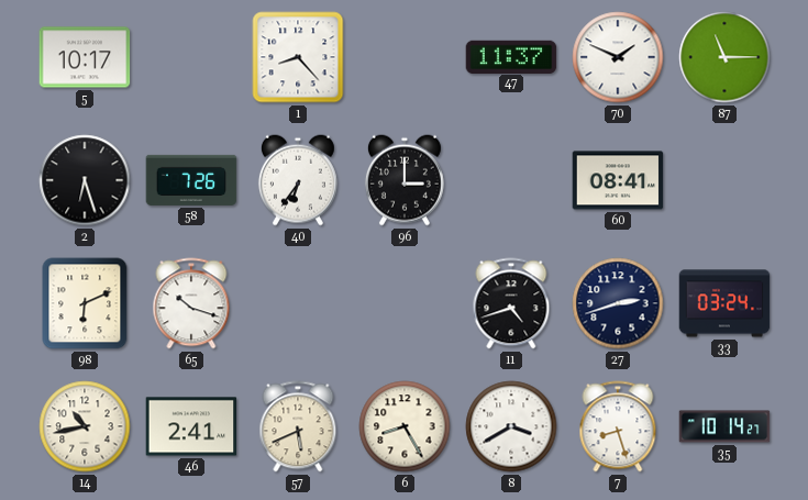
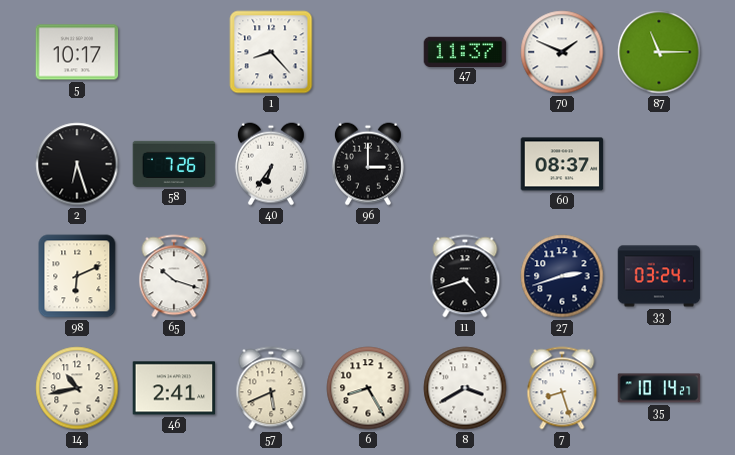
60: 08:41 -> 08:37 (562, 164)
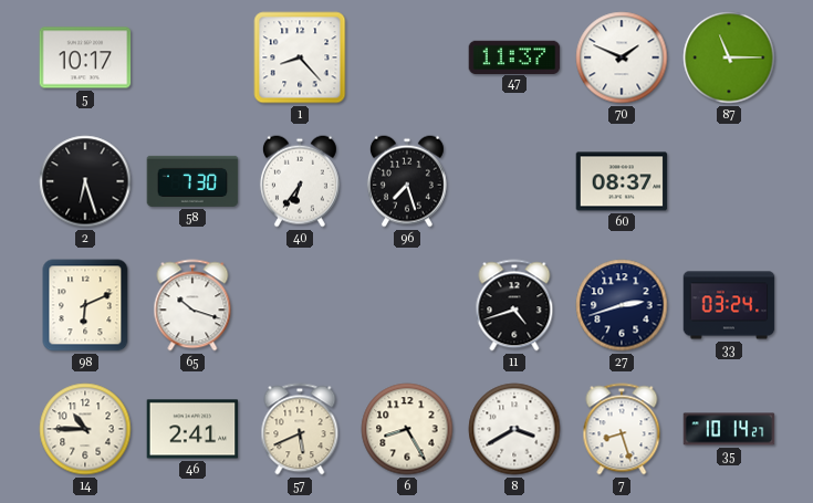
58: 7:26 -> 7:30 (192, 181)
96: 3:00 -> 7:27 (407, 181)
14: 10:43 -> 10:45 (85, 429)
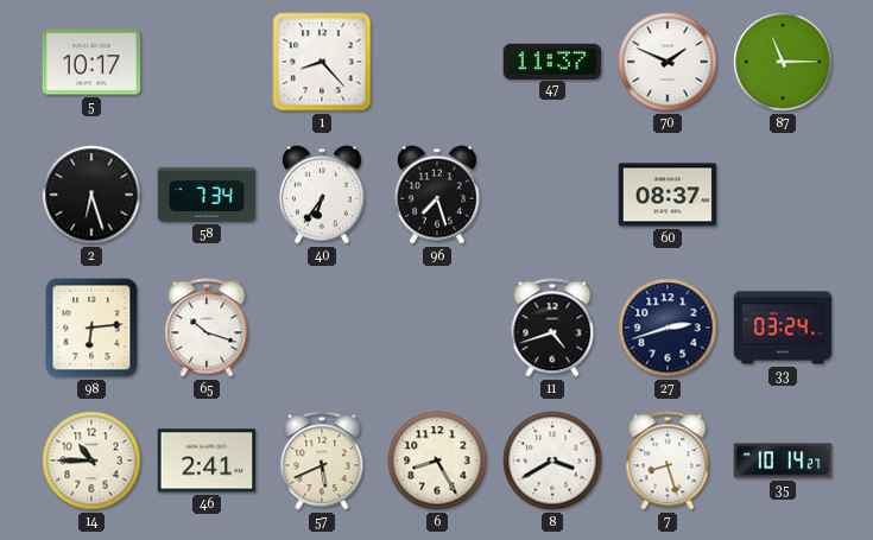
58: 7:30 -> 7:34 (207, 195)
98: 6:11 -> 6:14 (91, 328)
